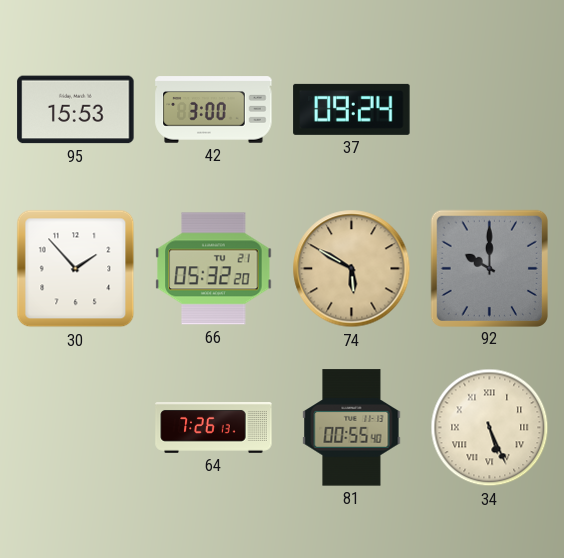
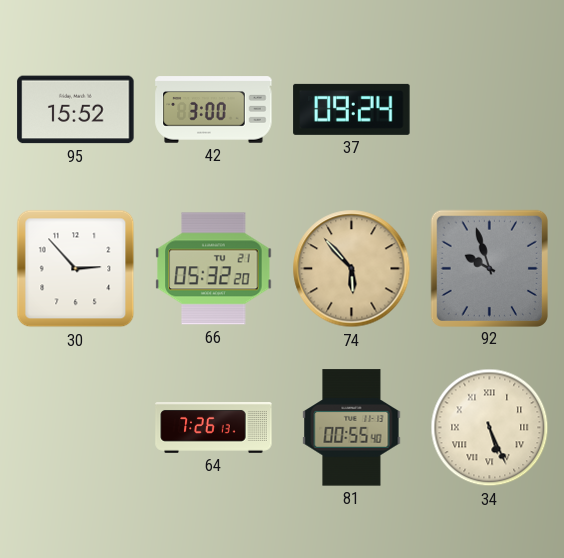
95: 15:53 -> 15:52 (76, 110)
30: 1:53 -> 2:53 (76, 269)
74: 5:50 -> 5:53 (352, 269)
92: 10:00 -> 9:57 (489, 268)
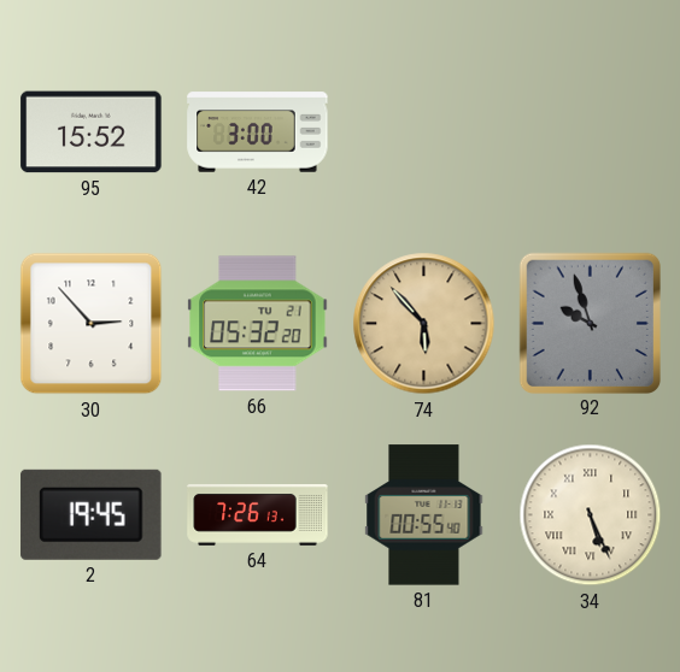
37: 09:24 -> none (352, 109)
2: none -> 19:45 (92, 514)
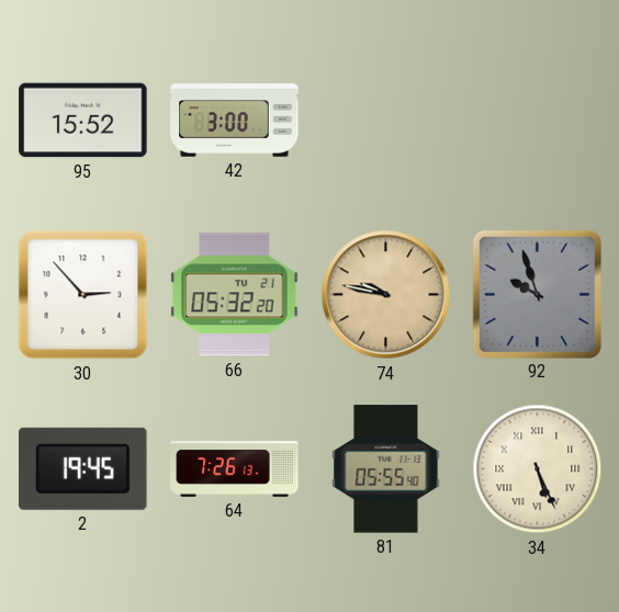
74: 5:53 -> 9:47 (386, 295)
81: 00:55 -> 05:55 (386, 469)
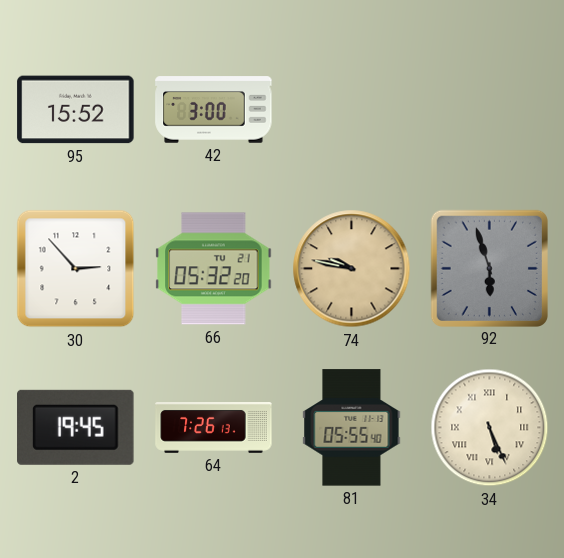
92: 9:57 -> 5:57 (489, 268)
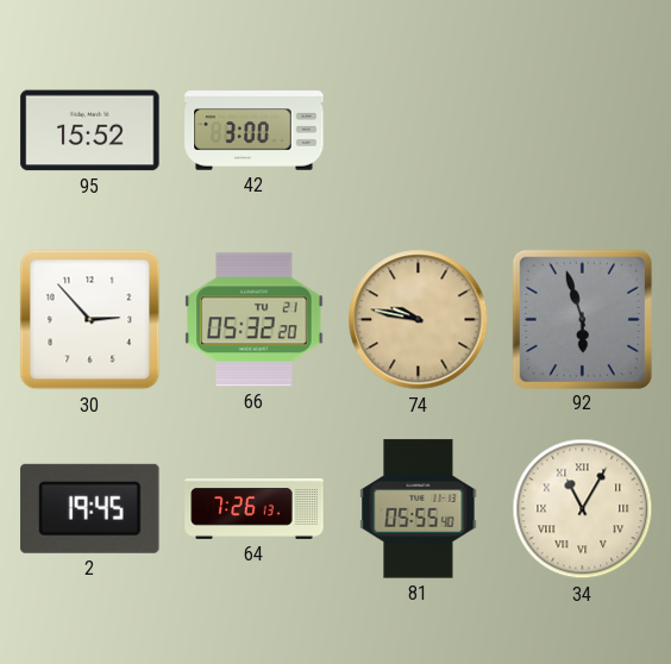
34: 5:26 -> 11:05 (583, 509)
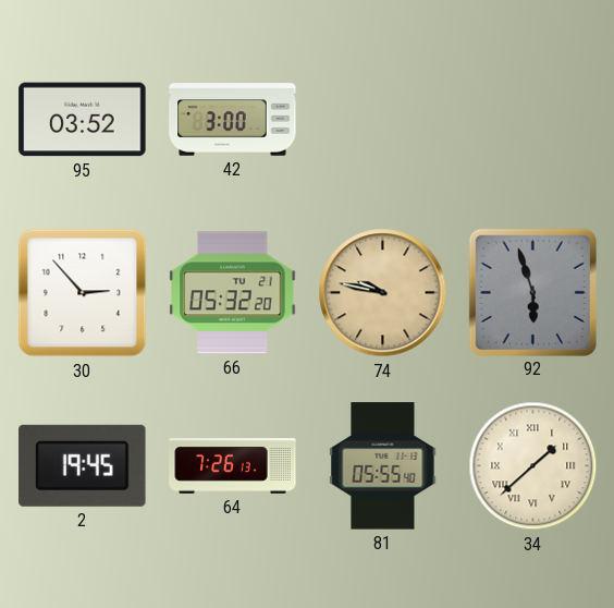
95: 15:52 -> 03:52 (83, 120)
34: 11:05 -> 1:38 (533, 466)
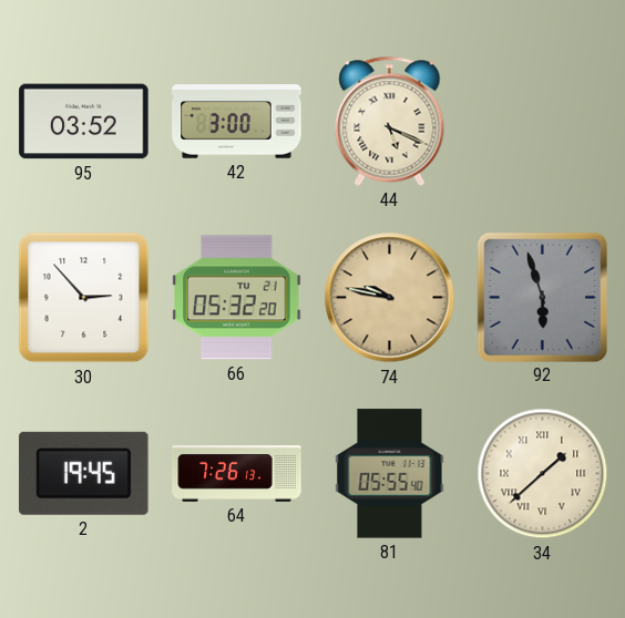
44: none -> 5:19 (390, 121)
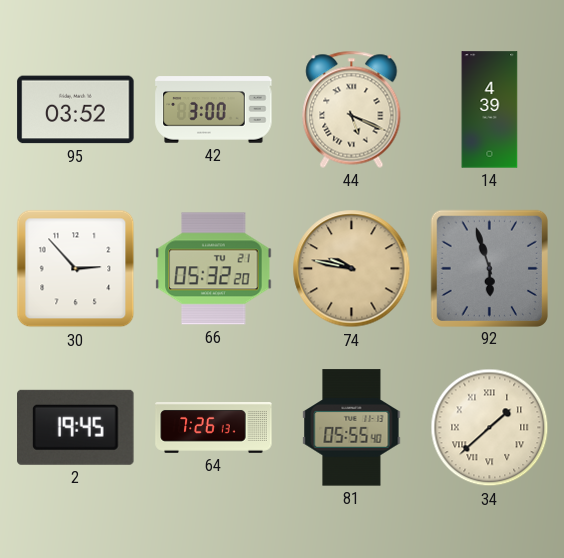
14: none -> 4:39 (490, 110)
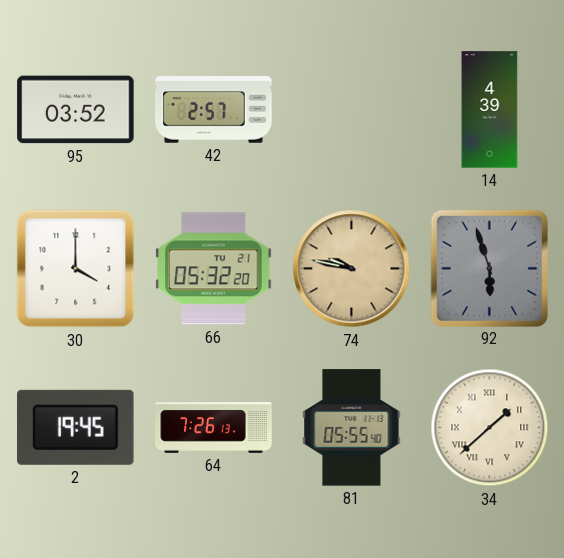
42: 3:00 -> 2:57 (214, 110)
44: 5:19 -> none (352, 109)
30: 2:53 -> 4:00 (76, 269)
